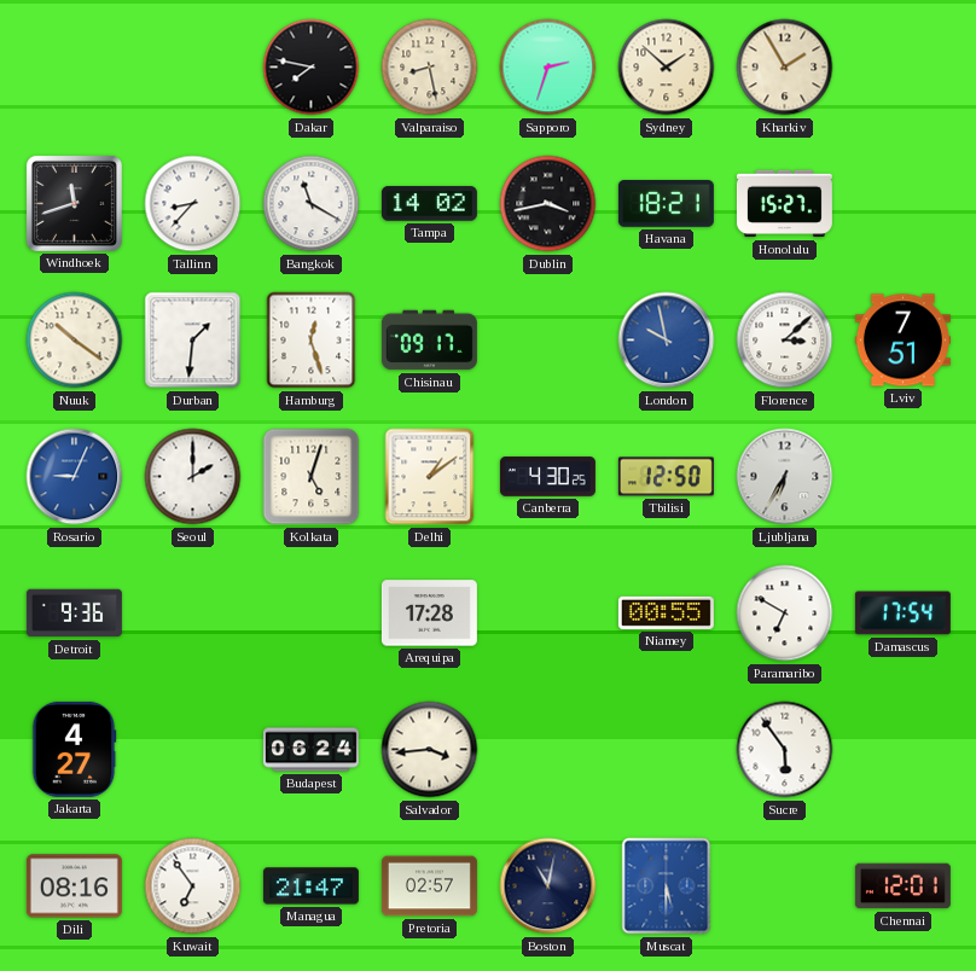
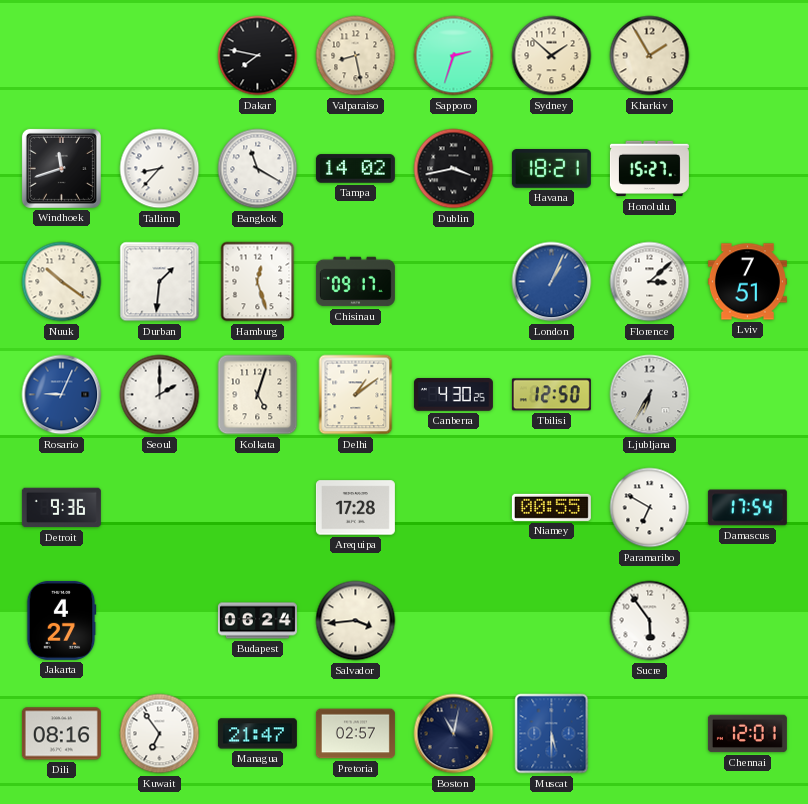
London: 9:58 -> 1:04 (552, 282)
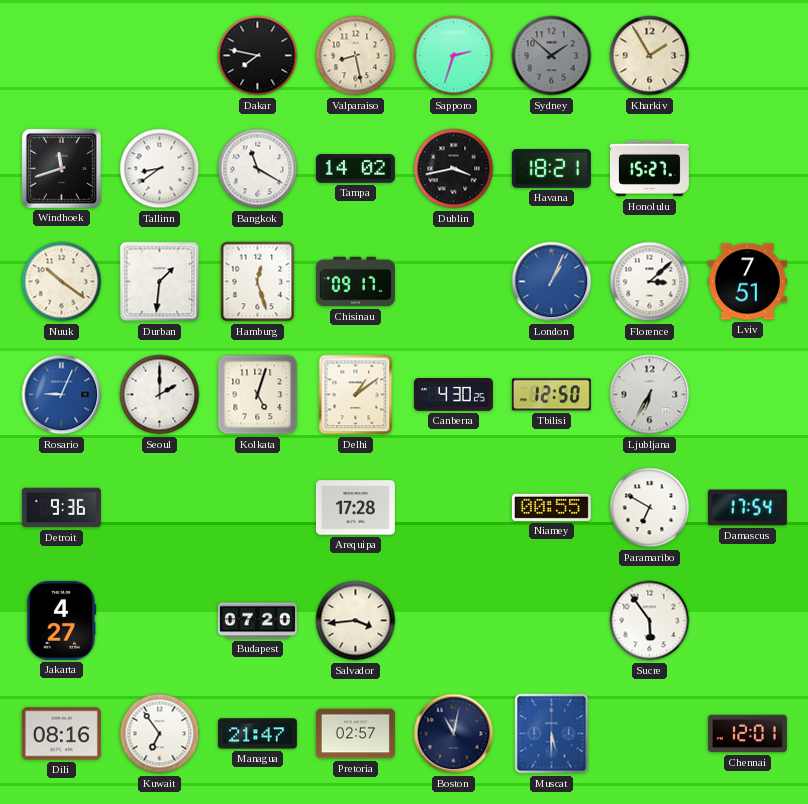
Sydney dial: cream -> grey (552, 56)
Tallinn: 8:37 -> 8:39 (160, 169)
Budapest: 06:24 -> 07:20 (257, 621)
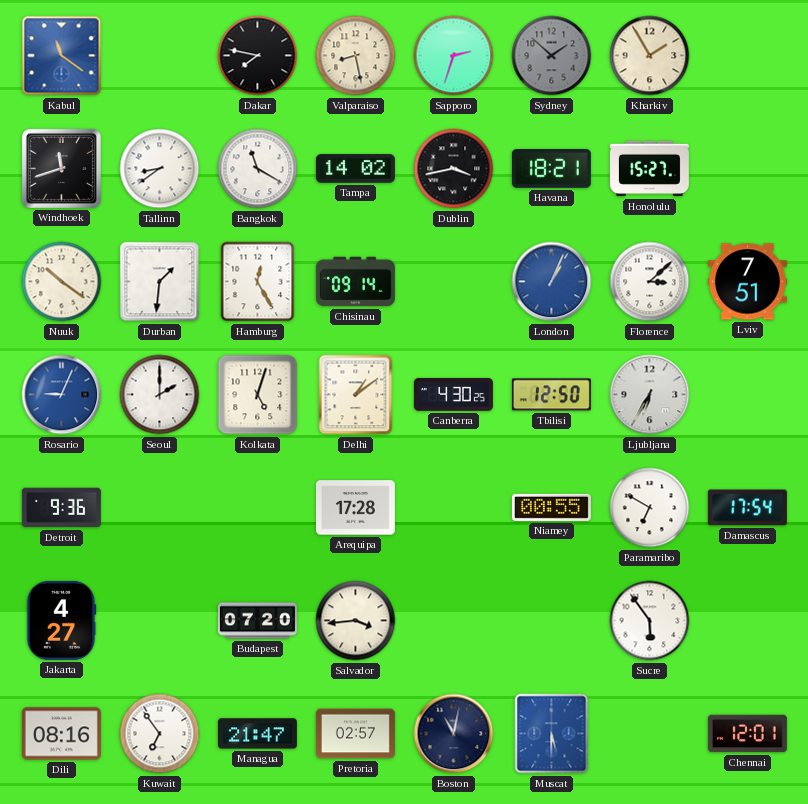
Kabul: none -> 11:21 (62, 56)
Hamburg: 12:27 -> 12:25 (258, 282)
Chisinau: 09:17 -> 09:14 (355, 282)
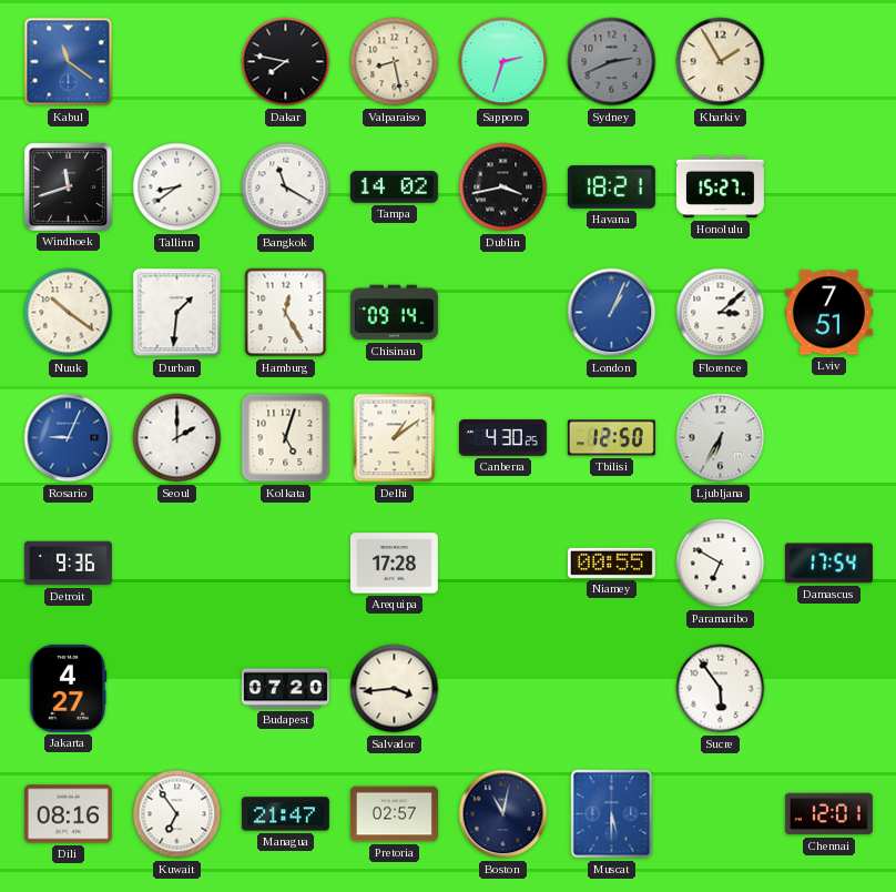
Sydney: 1:52 -> 2:41 (612, 62)
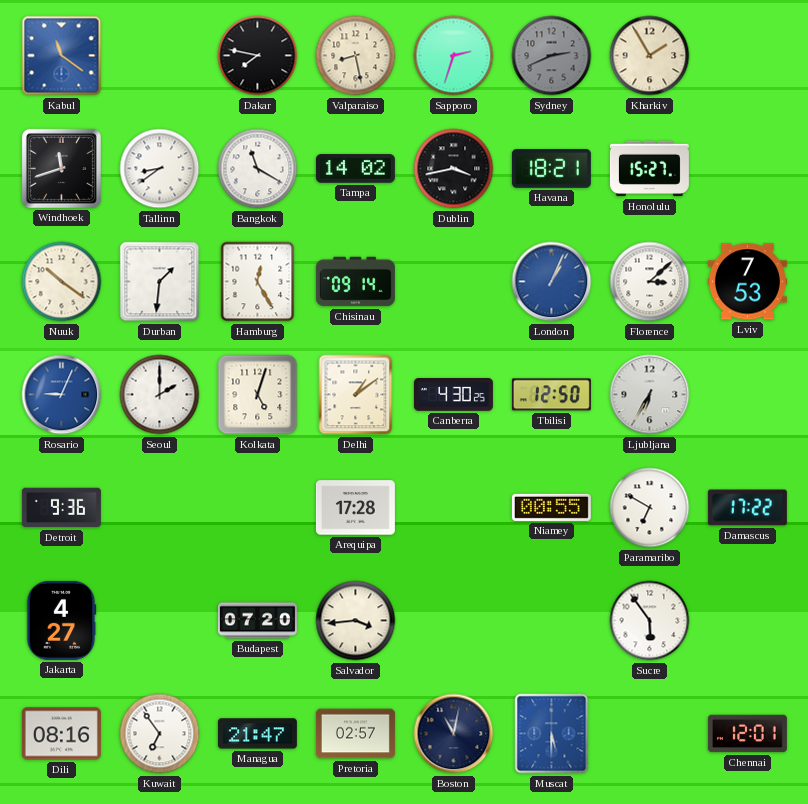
Lviv: 7:51 -> 7:53 (747, 282)
Damascus: 17:54 -> 17:22 (747, 508)
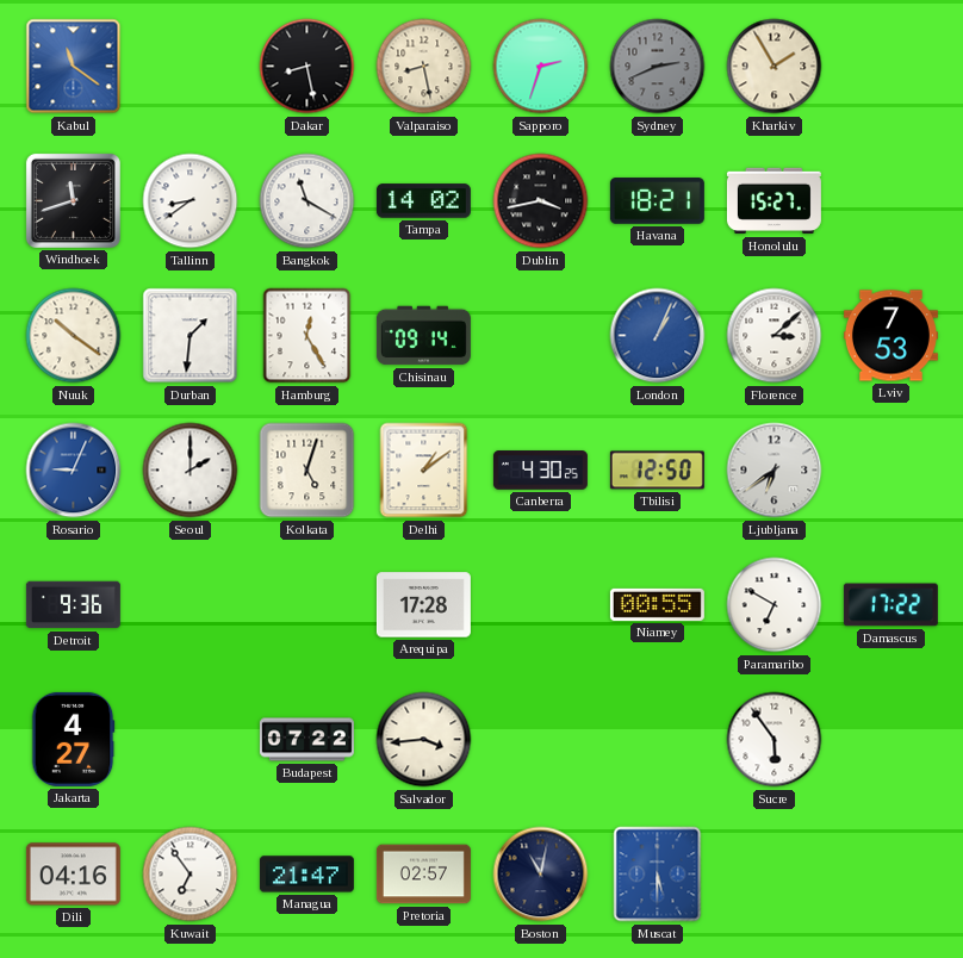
Dakar: 7:47 -> 8:28 (307, 67)
Ljubljana: 6:35 -> 6:39 (775, 471)
Budapest: 07:20 -> 07:22 (306, 740)
Dili: 08:16 -> 04:16 (73, 875)
Chennai: 12:01 -> none (747, 734)
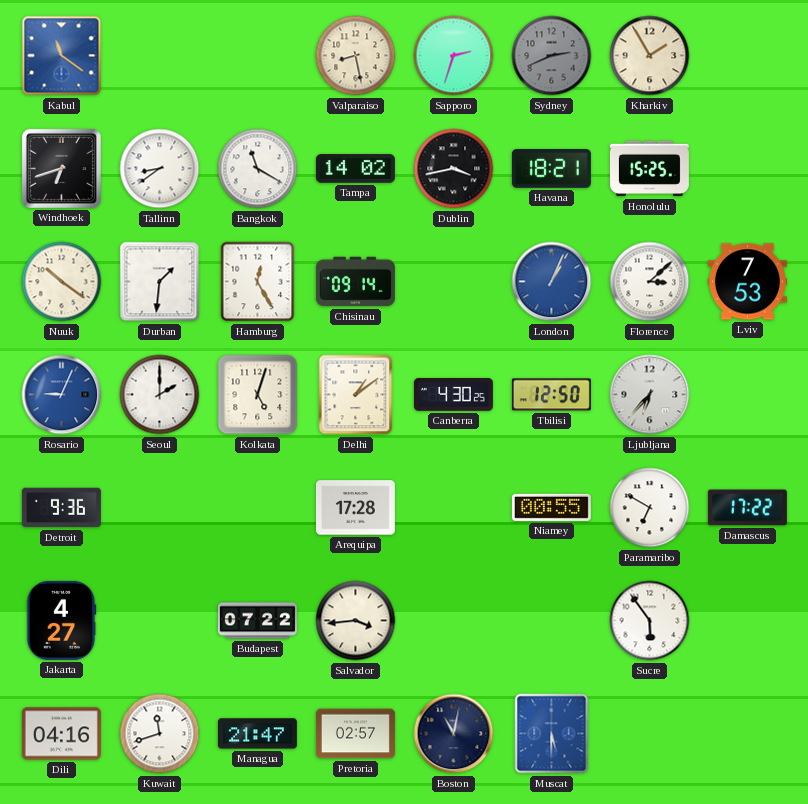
Dakar: 8:28 -> none (307, 67)
Windhoek: 11:42 -> 6:42 (61, 168)
Honolulu: 15:27 -> 15:25 (649, 169)
Ljubljana: 6:39 -> 6:37 (650, 395)
Kuwait: 6:54 -> 11:42 (160, 734)
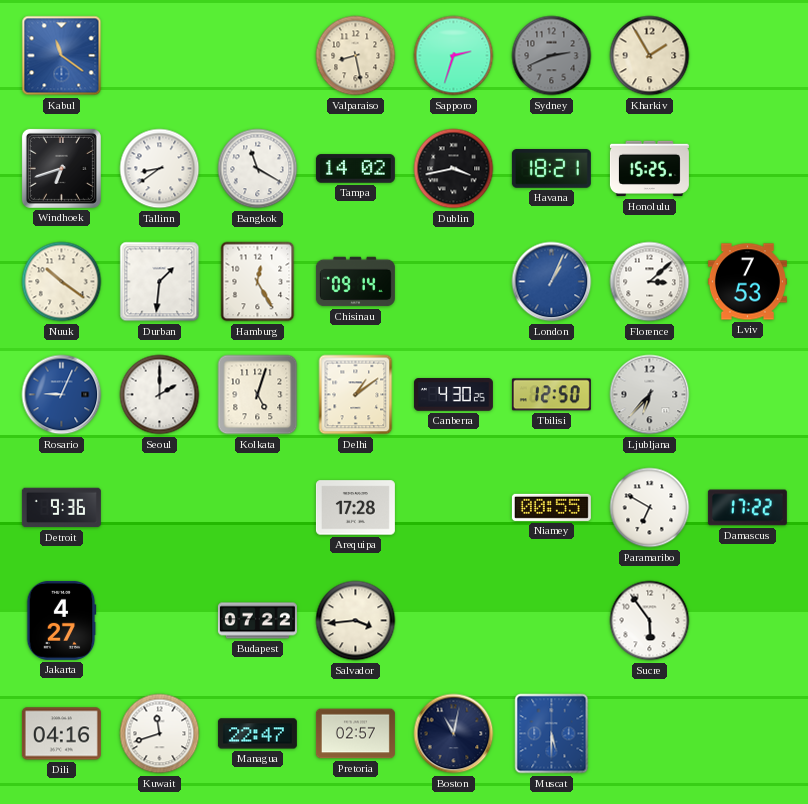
Managua: 21:47 -> 22:47 (257, 734)
